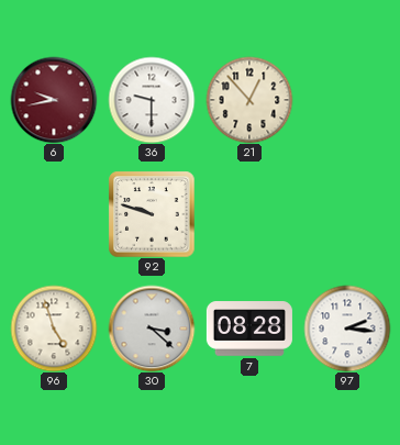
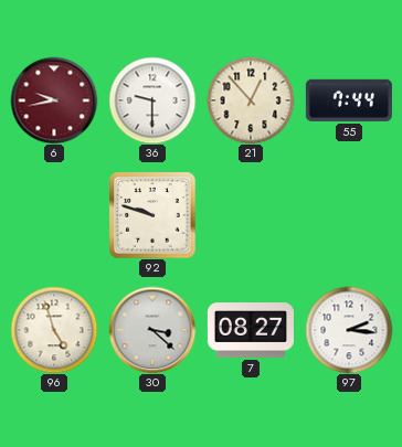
55: none -> 7:44 (349, 100)
7: 08:28 -> 08:27 (251, 330)
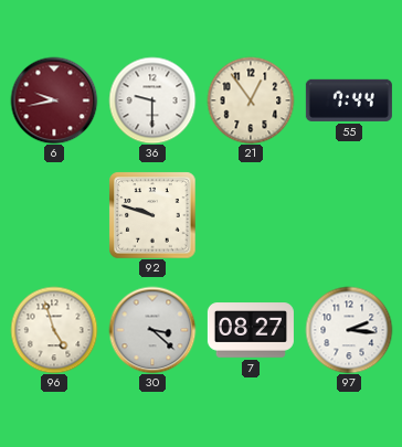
21: 12:53 -> 12:54 (251, 100)
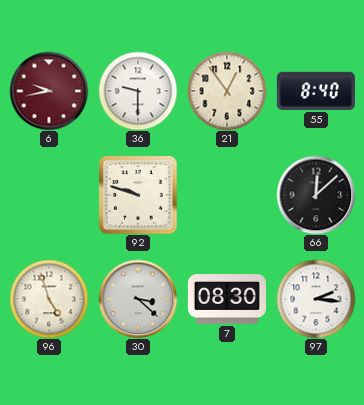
55: 7:44 -> 8:40 (316, 91)
66: none -> 12:08 (316, 195)
7: 08:27 -> 08:30 (227, 299)
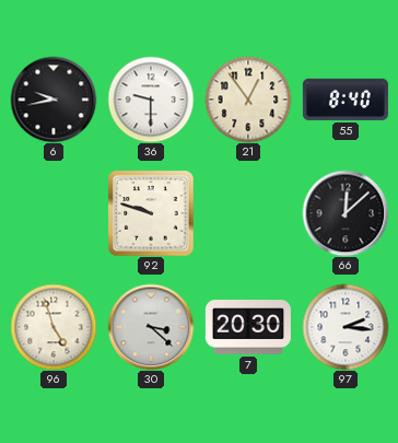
6 dial: burgundy -> black (54, 100)
7: 08:30 -> 20:30 (248, 327)
